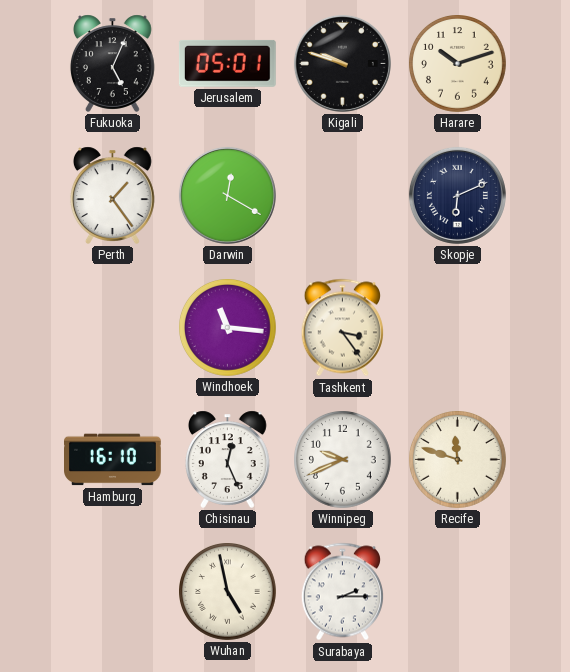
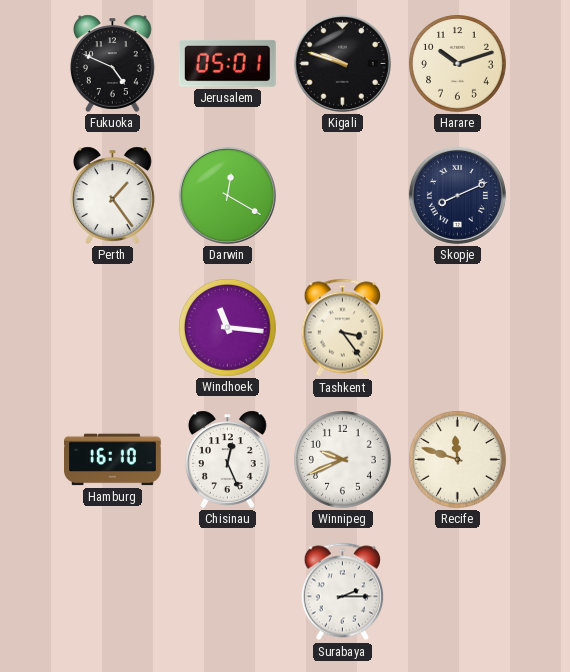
Fukuoka: 5:04 -> 4:49 (112, 63)
Skopje: 6:11 -> 8:11 (457, 195)
Wuhan: 4:58 -> none (228, 592)
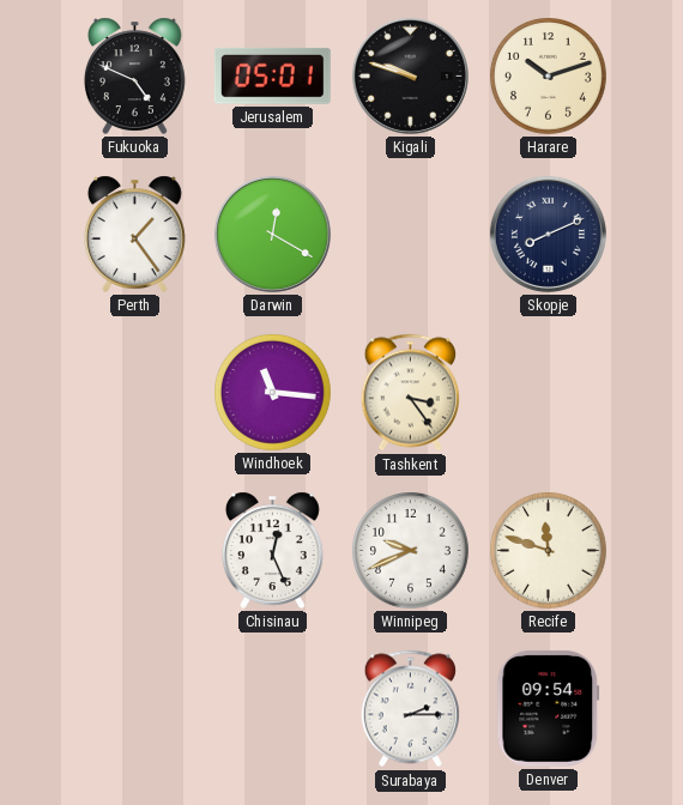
Hamburg: 16:10 -> none (113, 460)
Denver: none -> 09:54 (549, 708)
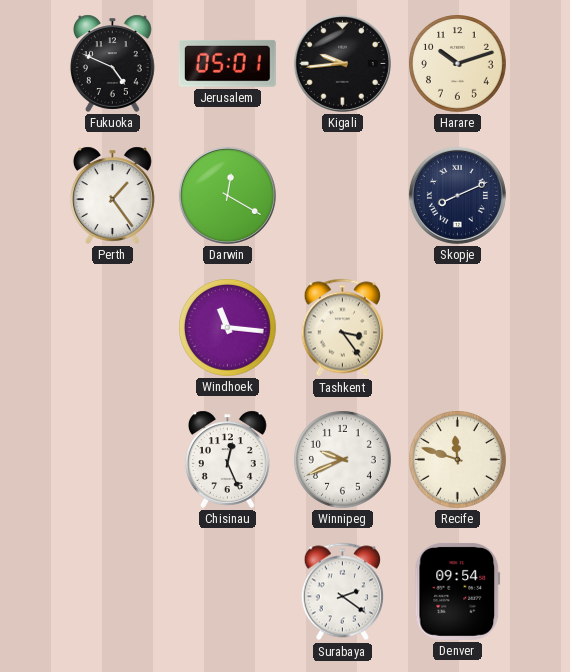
Kigali: 9:48 -> 9:44 (342, 63)
Surabaya: 2:15 -> 2:21 (342, 592)
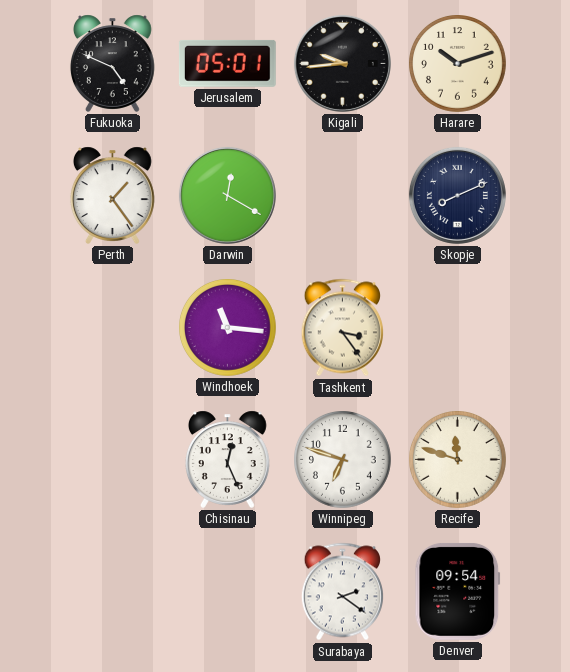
Winnipeg: 9:41 -> 6:48 (343, 460)
